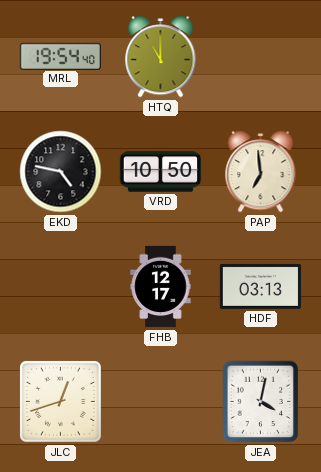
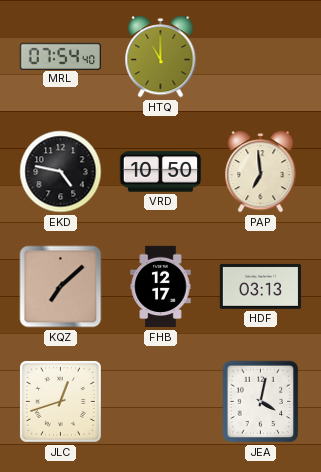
MRL: 19:54 -> 07:54 (60, 56)
KQZ: none -> 7:08 (61, 287)
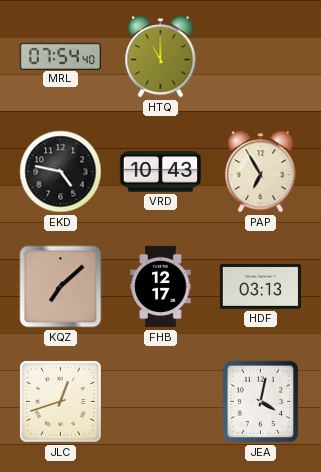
VRD: 10:50 -> 10:43 (161, 172)
PAP: 6:59 -> 6:55 (261, 172)
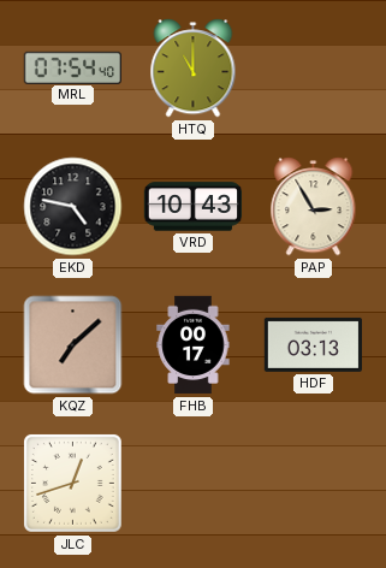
PAP: 6:55 -> 2:55 (314, 207)
FHB: 12:17 -> 00:17 (194, 345)
JEA: 4:02 -> none (261, 402)
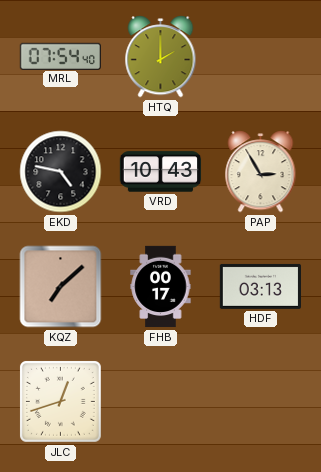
HTQ: 11:00 -> 2:00 (161, 57)
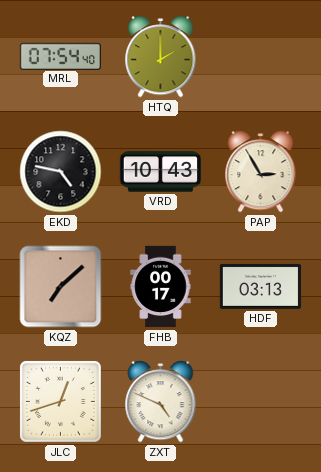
ZXT: none -> 4:49 (161, 402)
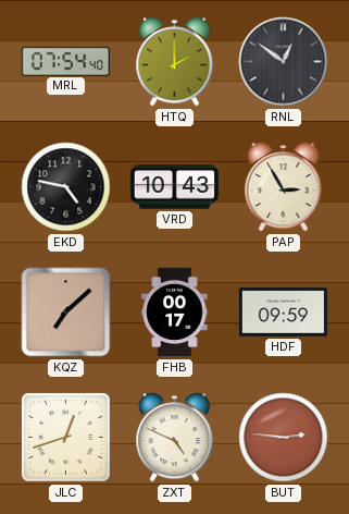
RNL: none -> 12:51 (284, 62)
HDF: 03:13 -> 09:59 (283, 311)
BUT: none -> 2:46 (284, 438)
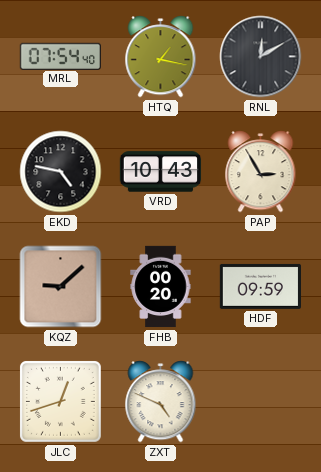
HTQ: 2:00 -> 1:17 (161, 57)
RNL: 12:51 -> 12:10 (261, 57)
KQZ: 7:08 -> 9:08 (61, 287)
FHB: 00:17 -> 00:20 (161, 287)
BUT: 2:46 -> none (284, 438)
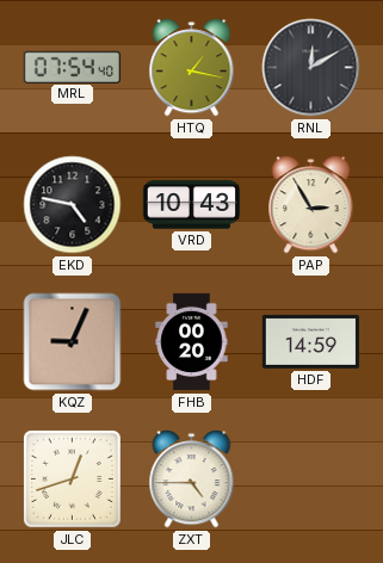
KQZ: 9:08 -> 9:04 (73, 342)
HDF: 09:59 -> 14:59 (310, 341)
ZXT: 4:49 -> 4:45 (192, 480)
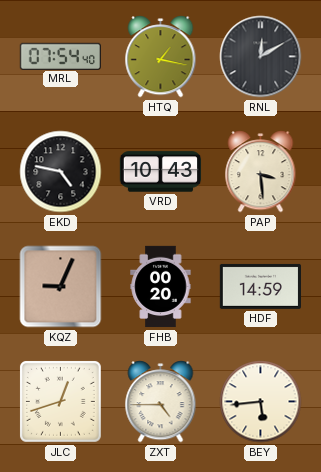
PAP: 2:55 -> 3:29 (261, 172)
BEY: none -> 5:44 (261, 402)
